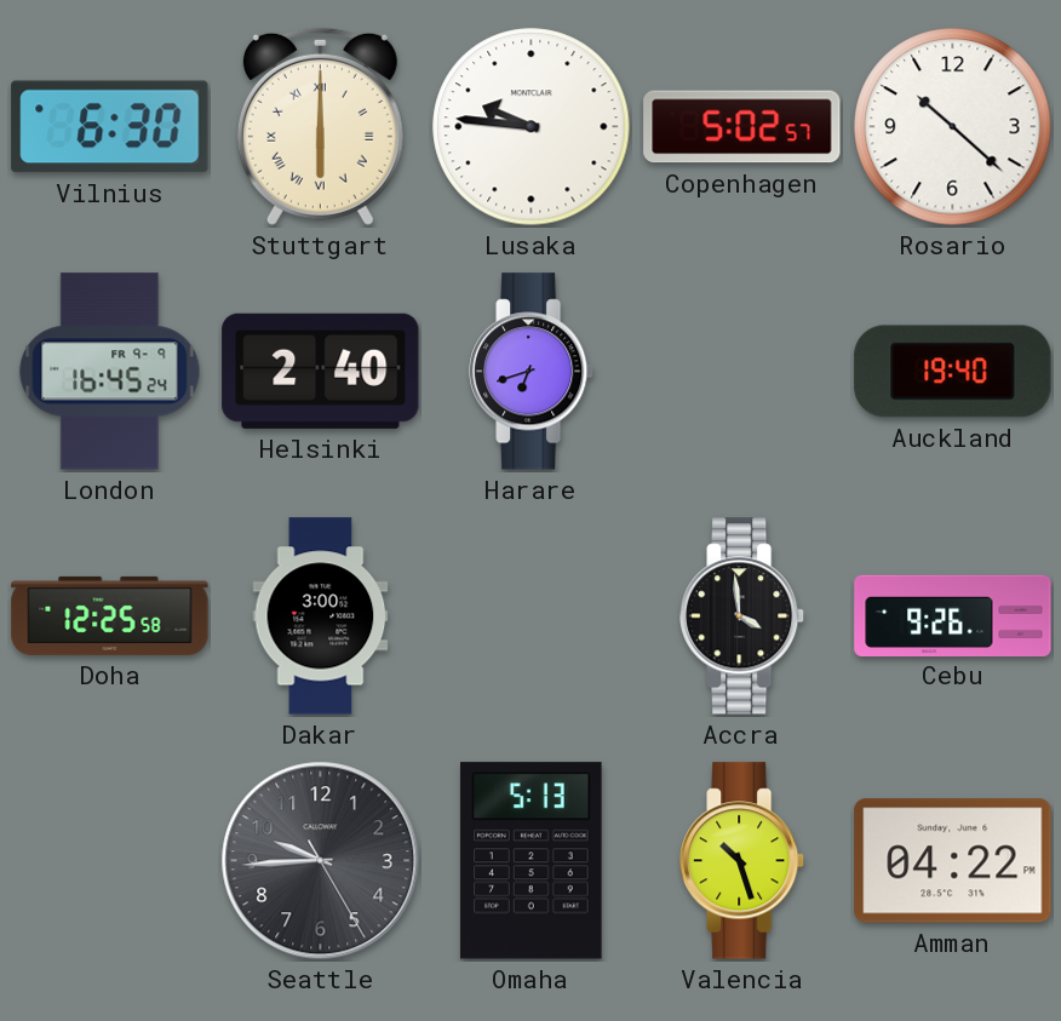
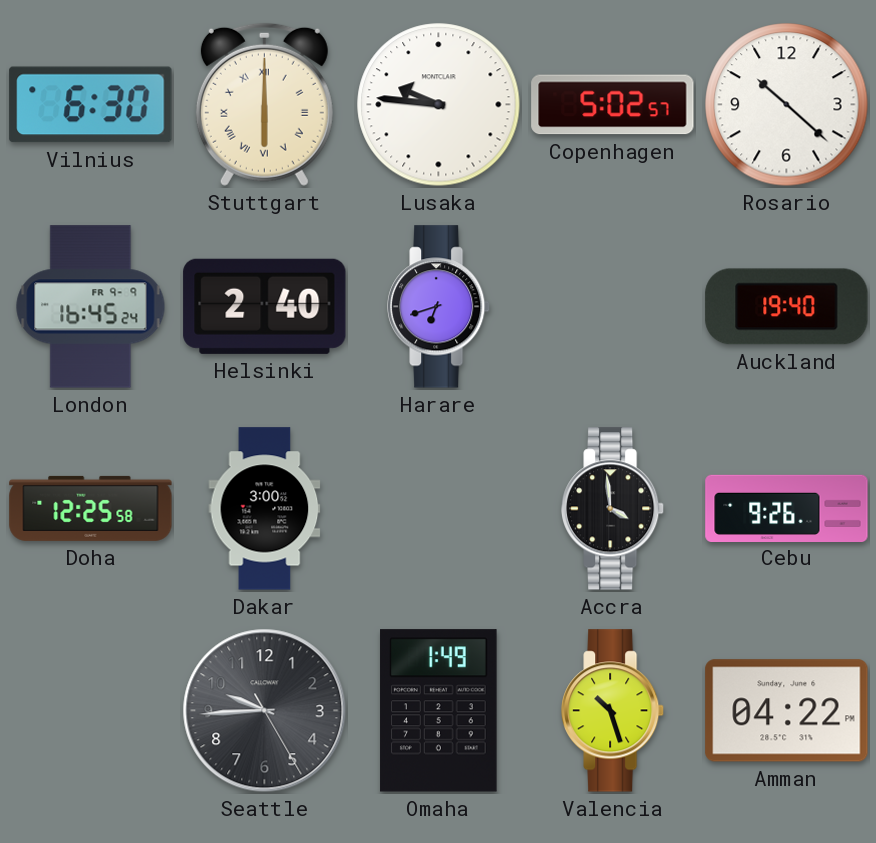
Omaha: 5:13 -> 1:49 (439, 711)
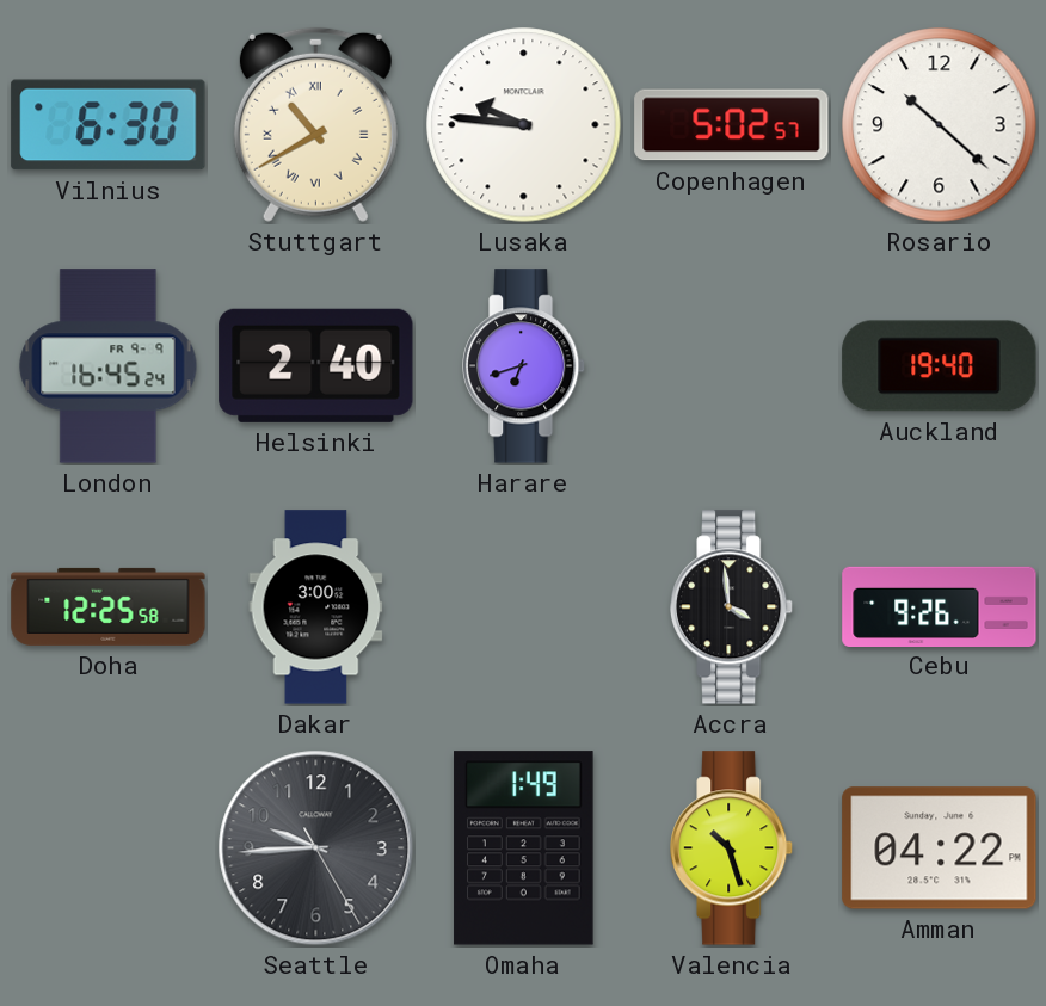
Stuttgart: 6:00 -> 10:40 (315, 124)
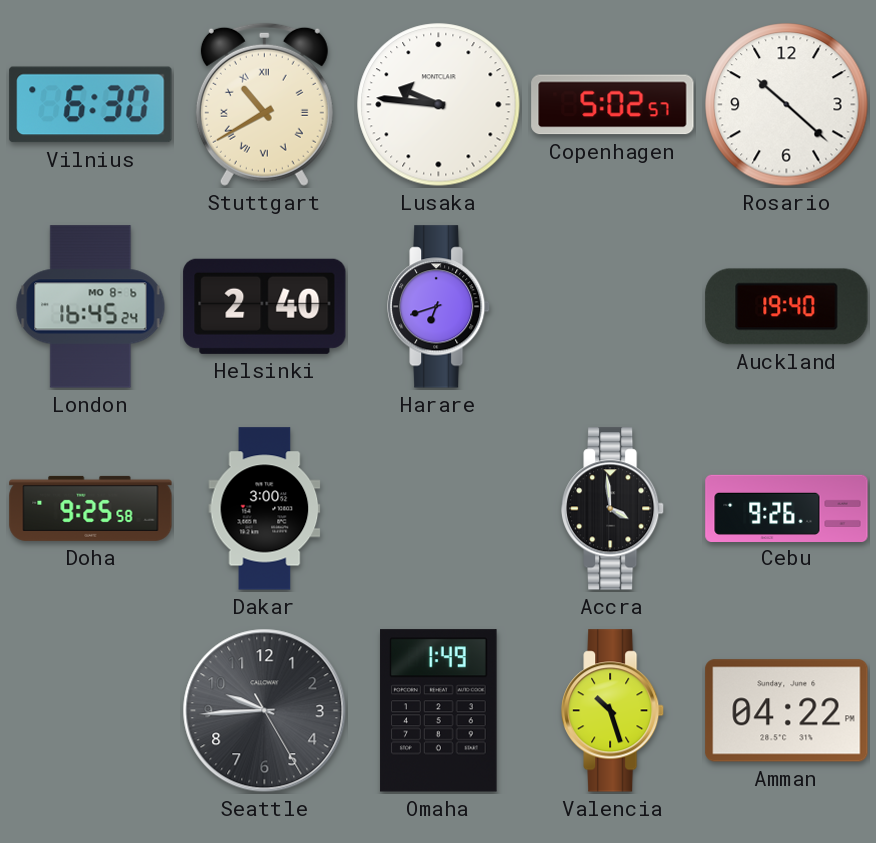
London date: FR 9-9 -> MO 8-6 (91, 307)
Doha: 12:25 -> 9:25 (91, 508)
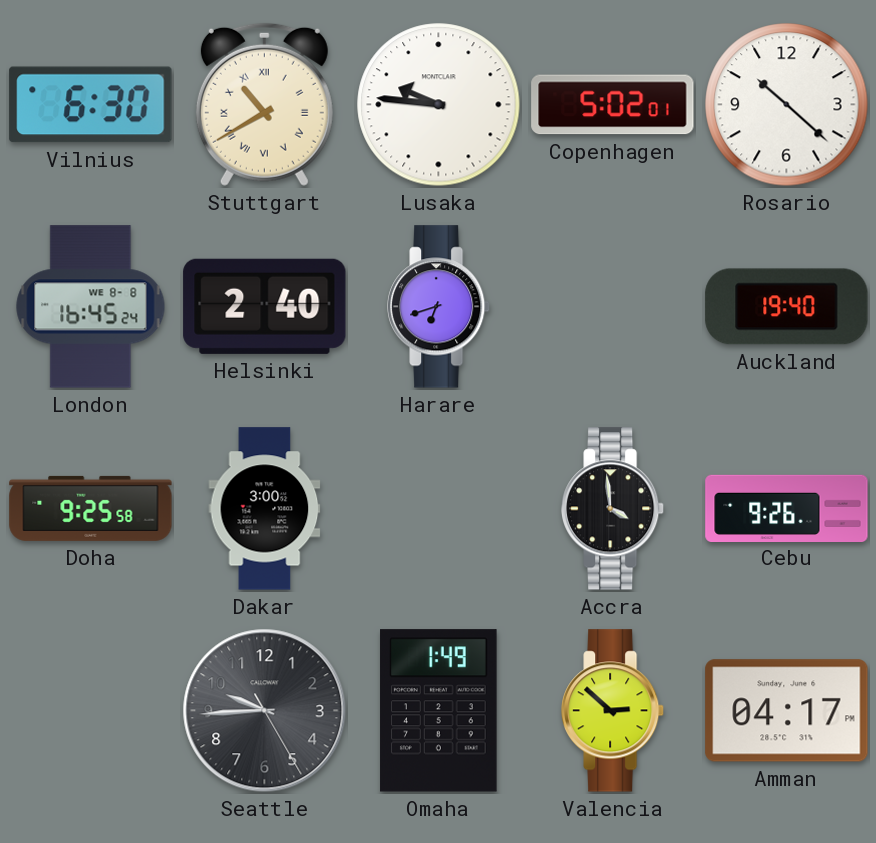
Copenhagen: 5:02:57 -> 5:02:01 (613, 105)
London date: MO 8-6 -> WE 8-8 (91, 307)
Valencia: 10:27 -> 2:52 (614, 711)
Amman: 04:22 -> 04:17 (787, 711)
